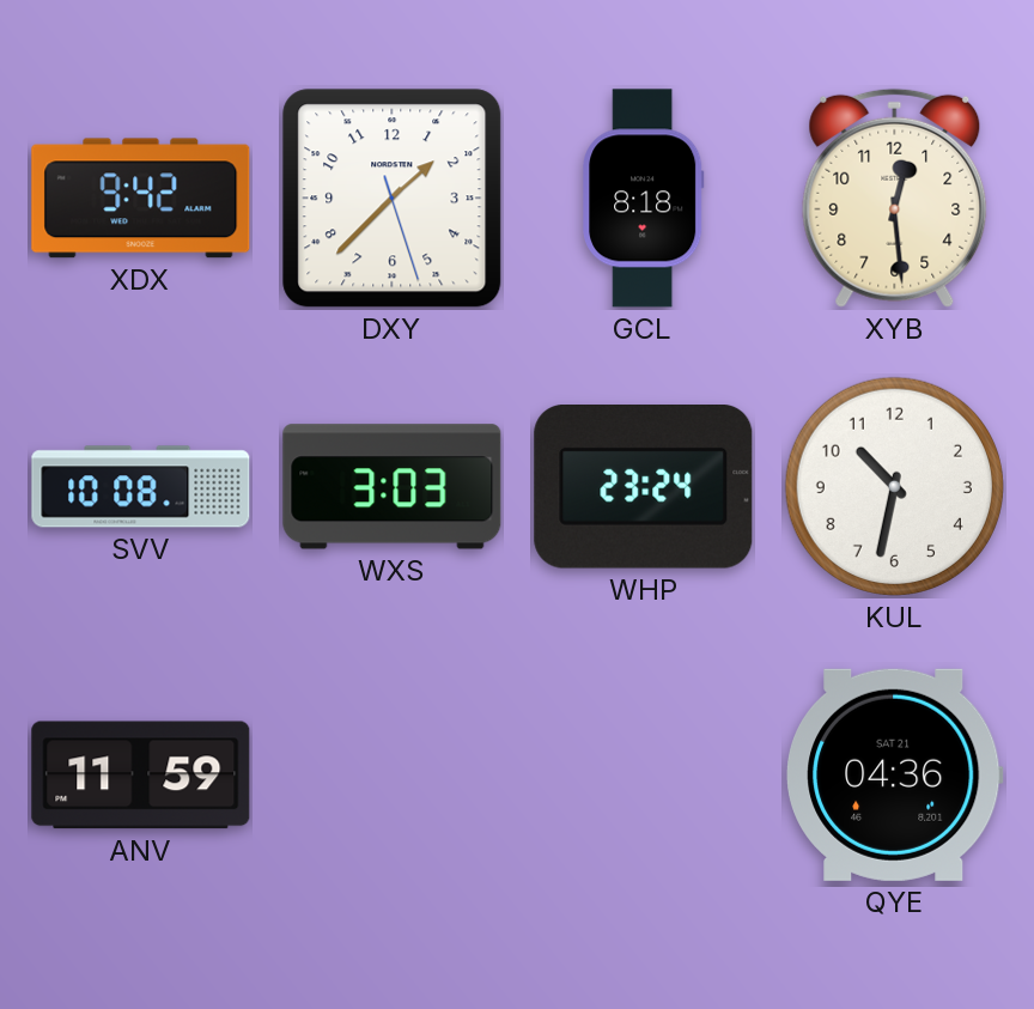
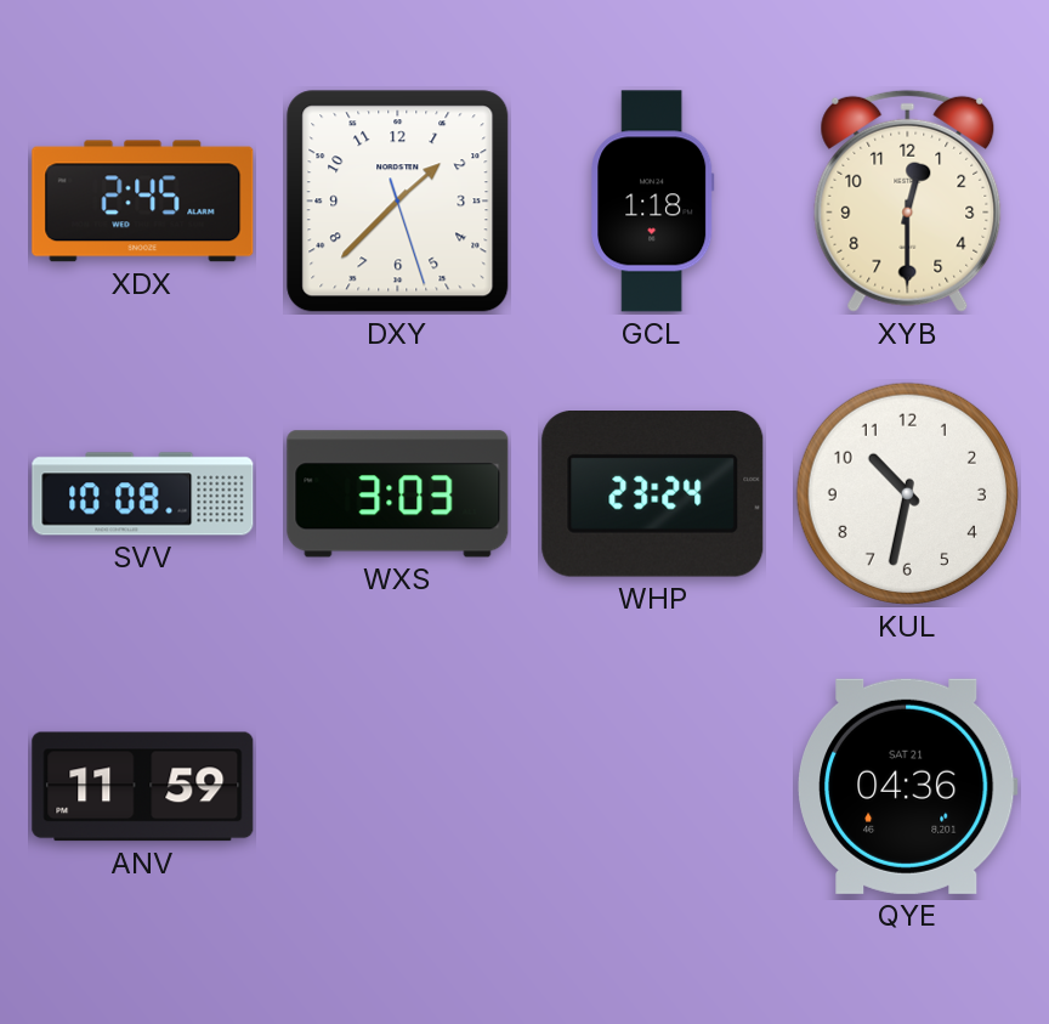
XDX: 9:42 -> 2:45 (143, 202)
GCL: 8:18 -> 1:18 (653, 202)
XYB: 12:29 -> 12:30 (908, 200)
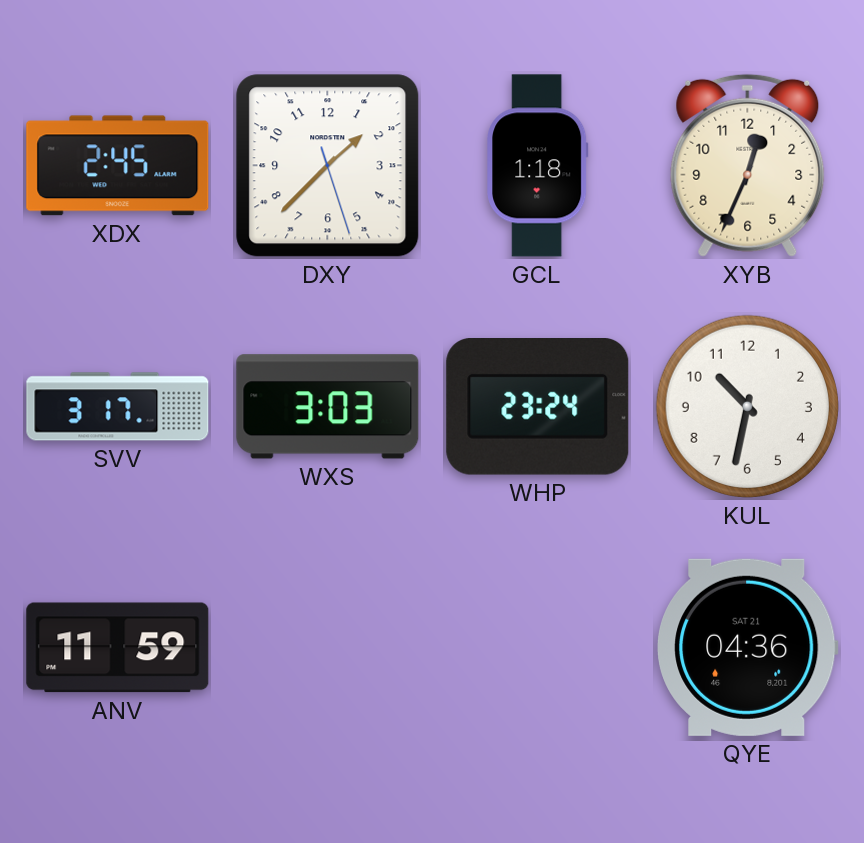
XYB: 12:30 -> 12:34 (748, 165)
SVV: 10:08 -> 3:17 (118, 407)
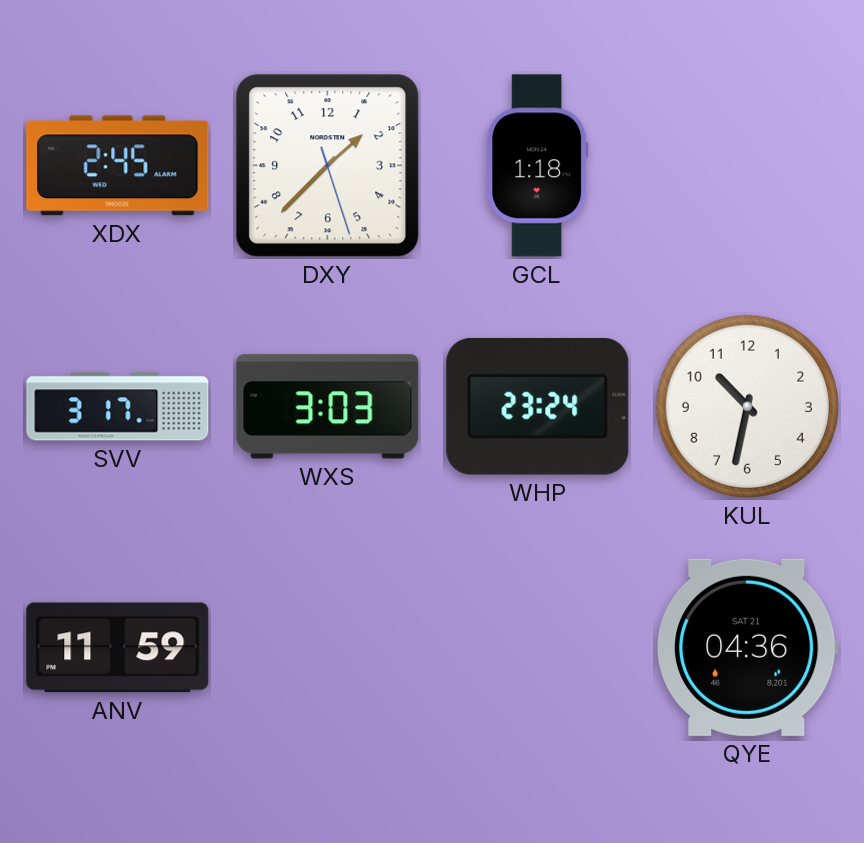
XYB: 12:34 -> none (748, 165)
